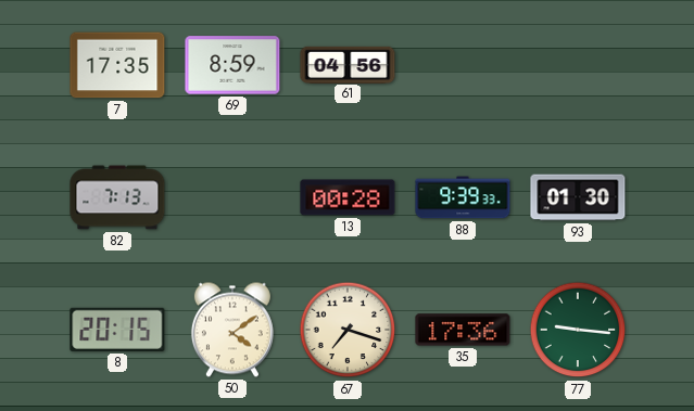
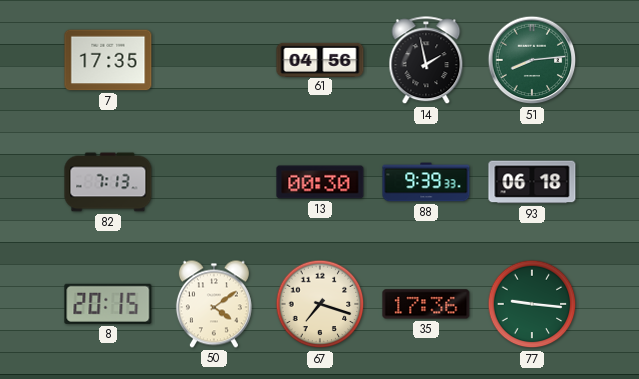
69: 8:59 -> none (232, 65)
14: none -> 1:58 (426, 61)
51: none -> 8:14 (532, 60)
13: 00:28 -> 00:30 (320, 182)
93: 01:30 -> 06:18 (532, 182)
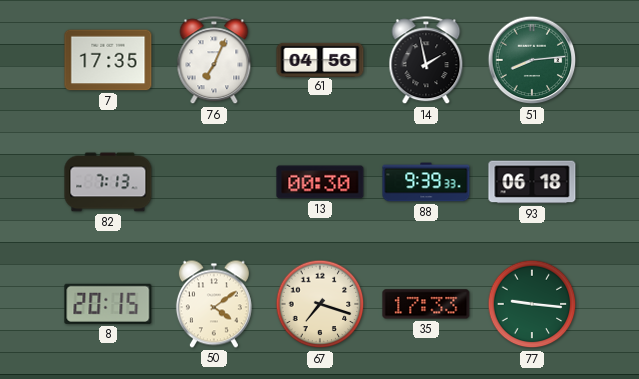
76: none -> 7:04 (214, 61)
35: 17:36 -> 17:33 (426, 304)
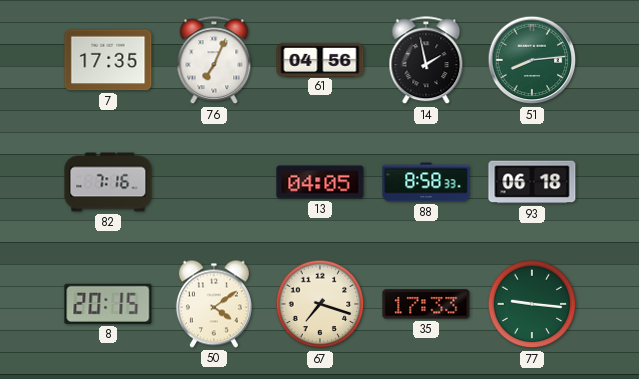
82: 7:13 -> 7:16 (108, 182)
13: 00:30 -> 04:05 (320, 182)
88: 9:39 -> 8:58 (426, 182)
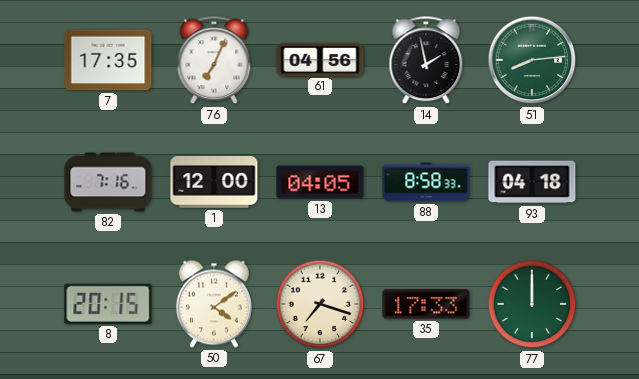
1: none -> 12:00 (214, 182)
93: 06:18 -> 04:18 (532, 182)
77: 9:16 -> 12:00 (532, 304)
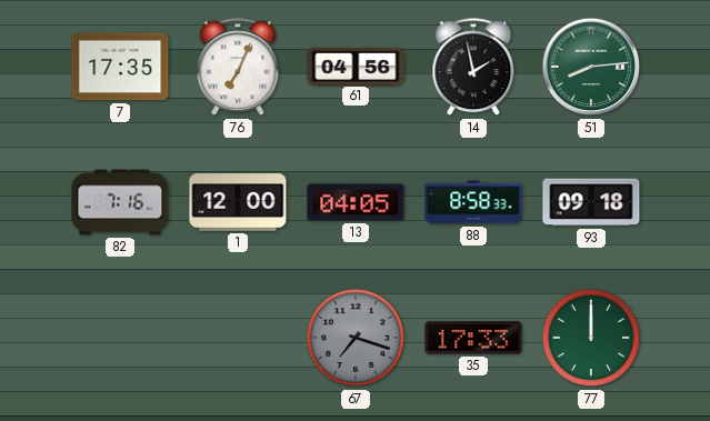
93: 04:18 -> 09:18 (591, 202)
8: 20:15 -> none (108, 304)
50: 4:09 -> none (214, 304)
67 dial: cream -> grey (356, 338)
